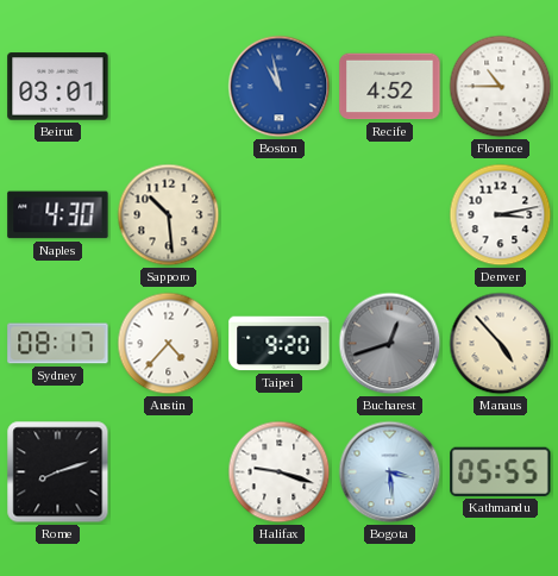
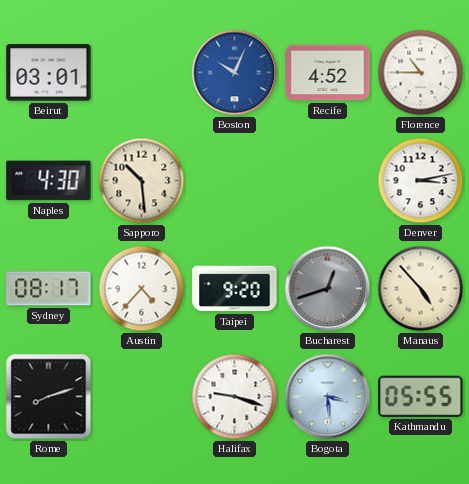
Boston: 10:58 -> 10:04 (235, 73)
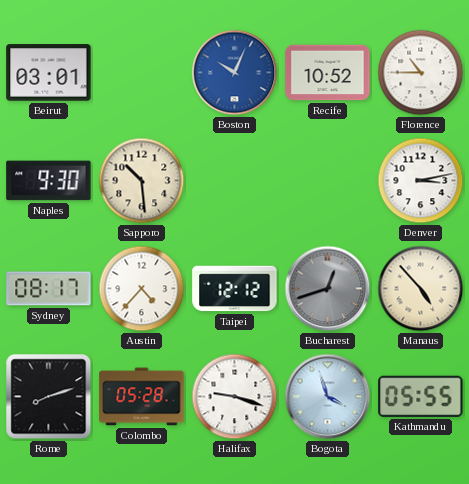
Recife: 4:52 -> 10:52 (328, 73)
Naples: 4:30 -> 9:30 (49, 181)
Taipei: 9:20 -> 12:12 (235, 289)
Colombo: none -> 05:28 (142, 397)
Bogota: 3:29 -> 3:57 (328, 397)
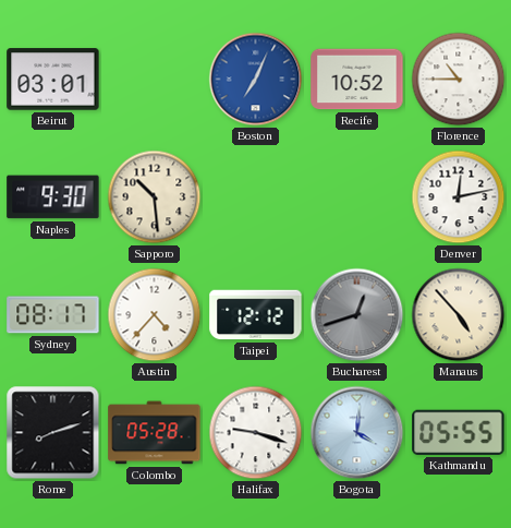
Boston: 10:04 -> 7:04 (256, 80)
Denver: 3:13 -> 12:13 (459, 197)
Bogota: 3:57 -> 4:01 (357, 433)
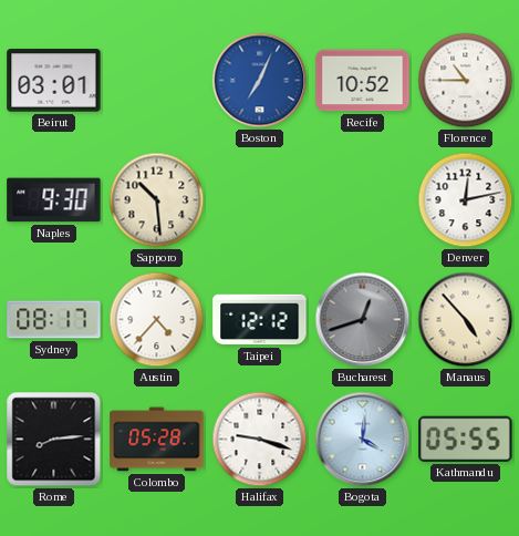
Rome: 8:12 -> 8:14 (54, 440)
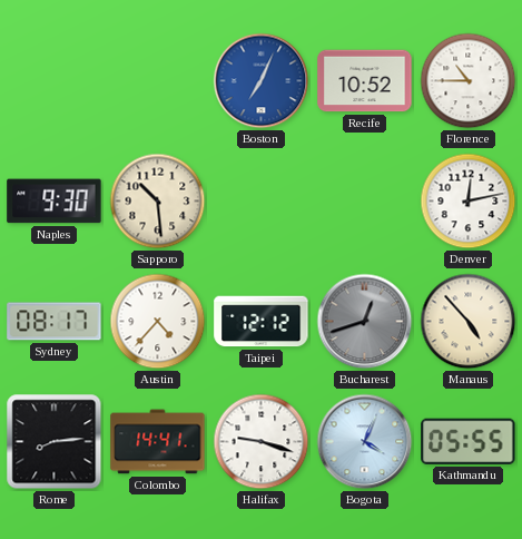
Beirut: 03:01 -> none (54, 81)
Colombo: 05:28 -> 14:41 (158, 442)
Bogota: 4:01 -> 4:04 (365, 442)
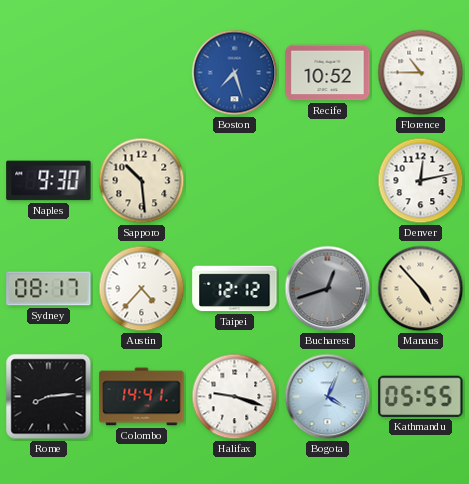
Boston: 7:04 -> 7:27 (235, 73)
